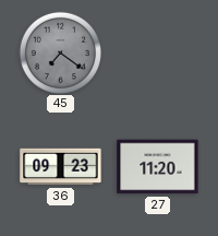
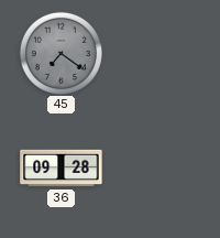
36: 09:23 -> 09:28 (62, 169)
27: 11:20 -> none (158, 167)
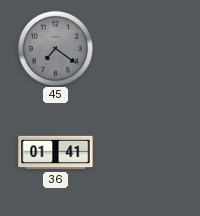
36: 09:28 -> 01:41 (56, 153)
